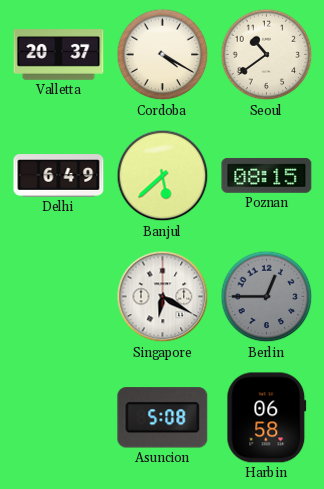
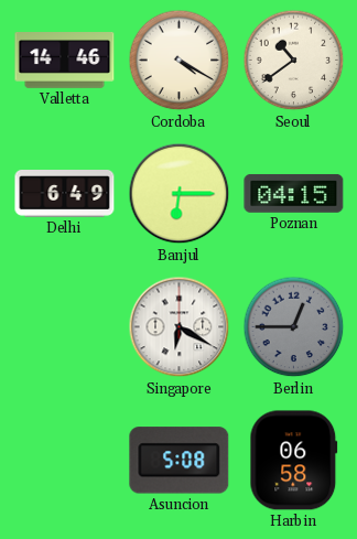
Valletta: 20:37 -> 14:46 (65, 61)
Banjul: 5:38 -> 6:15 (180, 194)
Poznan: 08:15 -> 04:15 (294, 194)
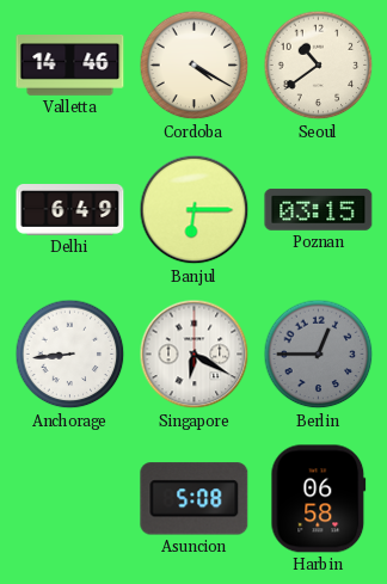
Poznan: 04:15 -> 03:15 (319, 210)
Anchorage: none -> 8:44 (70, 355)
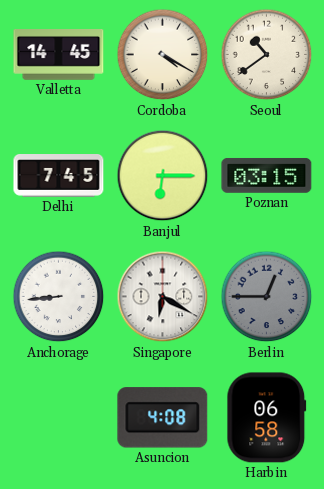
Valletta: 14:46 -> 14:45 (59, 55)
Delhi: 6:49 -> 7:45 (59, 176)
Asuncion: 5:08 -> 4:08 (163, 418)
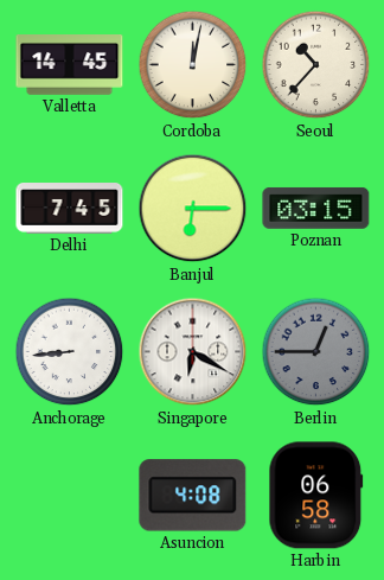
Cordoba: 4:20 -> 12:02 (193, 65)
Seoul: 10:39 -> 10:37 (316, 65)
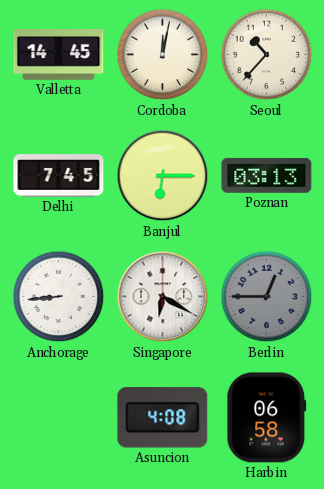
Poznan: 03:15 -> 03:13 (267, 176)
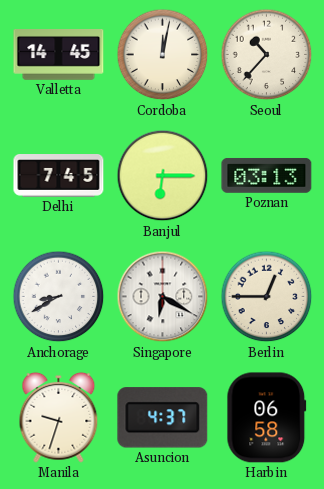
Anchorage: 8:44 -> 8:40 (59, 297)
Berlin dial: grey -> cream (267, 297)
Manila: none -> 9:33 (59, 417)
Asuncion: 4:08 -> 4:37 (163, 418)
